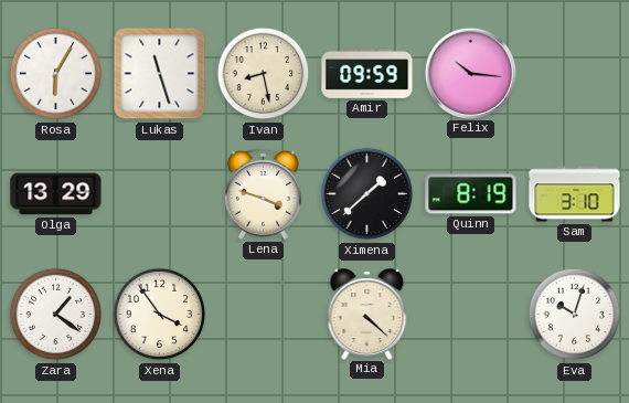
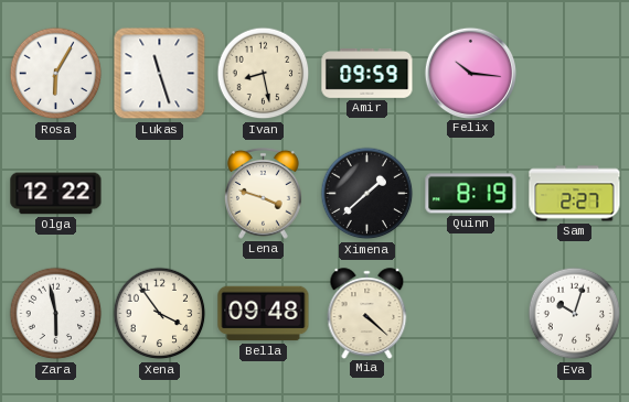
Olga: 13:29 -> 12:22 (56, 194)
Sam: 3:10 -> 2:27 (575, 194)
Zara: 1:21 -> 5:58 (56, 314)
Bella: none -> 09:48 (264, 314)
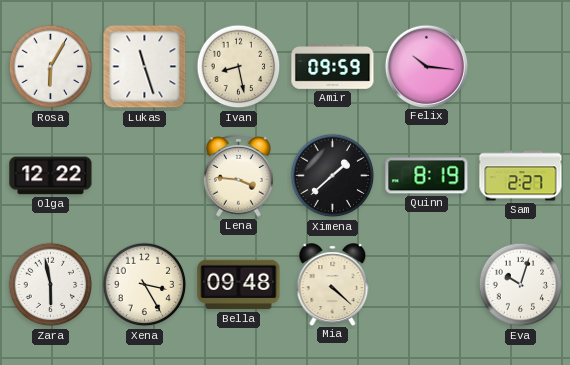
Lena: 3:48 -> 3:46 (239, 175)
Xena: 3:54 -> 3:25 (145, 285)
